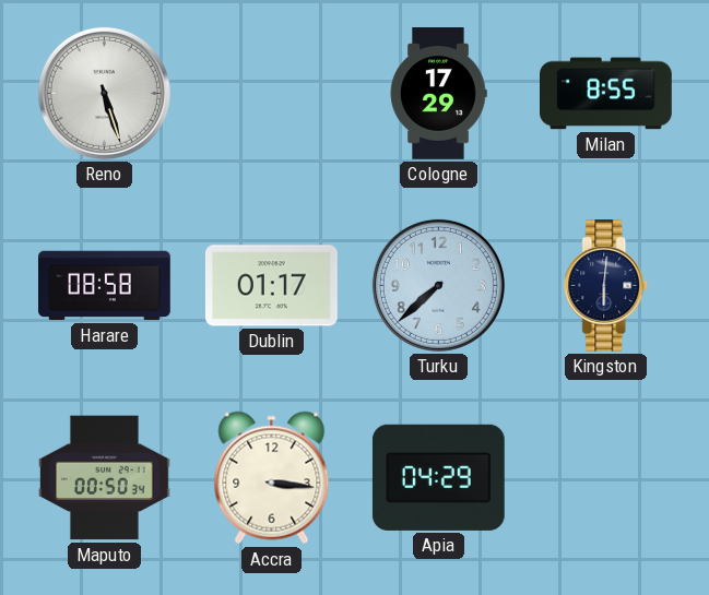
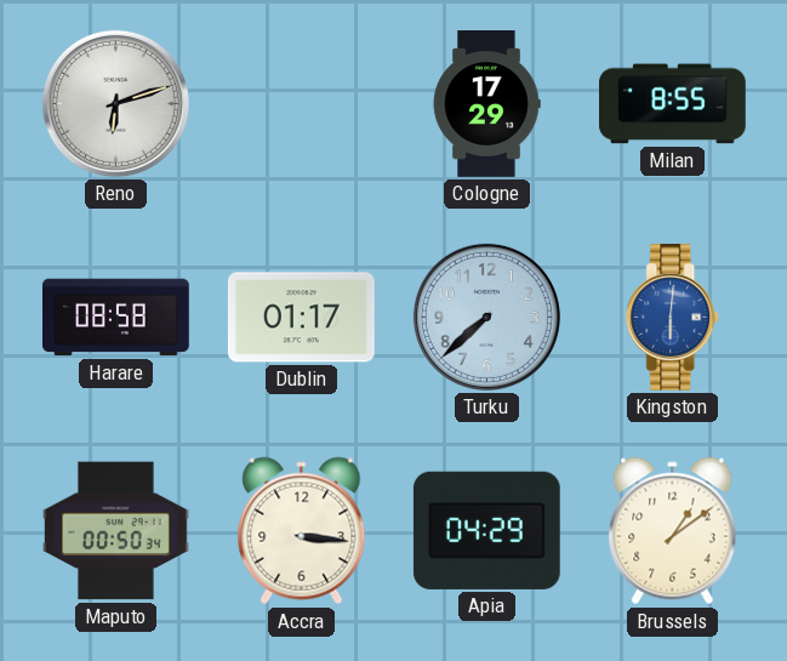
Reno: 5:27 -> 6:12 (115, 103)
Kingston dial: navy -> blue (673, 318)
Brussels: none -> 1:09 (673, 531)
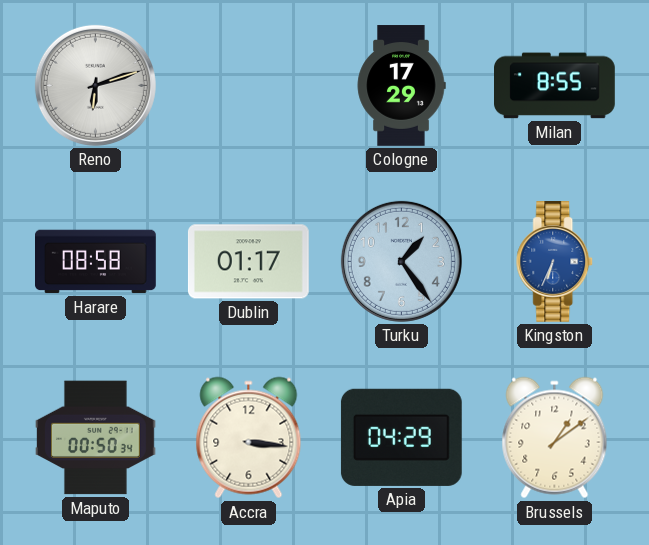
Turku: 7:38 -> 1:24 (401, 261)
Kingston: 6:01 -> 6:34 (555, 262)
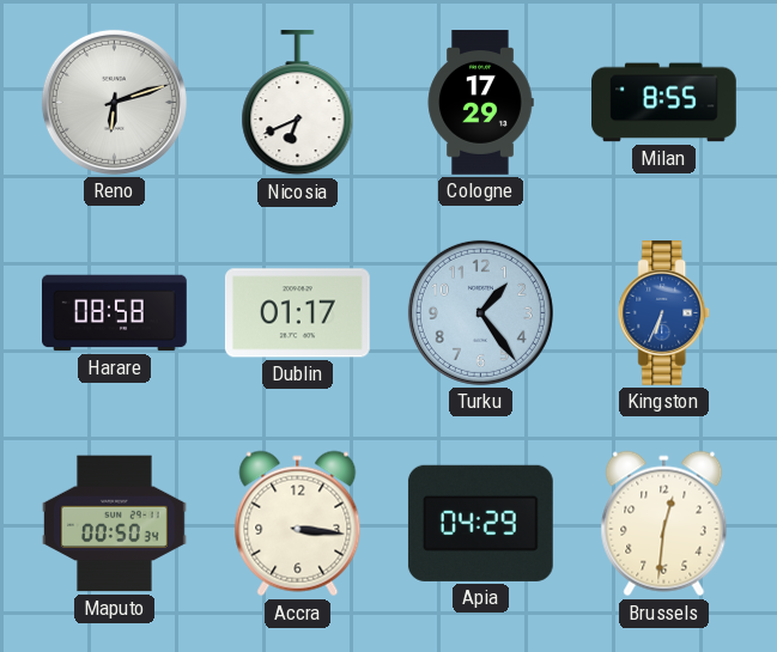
Nicosia: none -> 6:41 (298, 103)
Brussels: 1:09 -> 12:31 (664, 524)
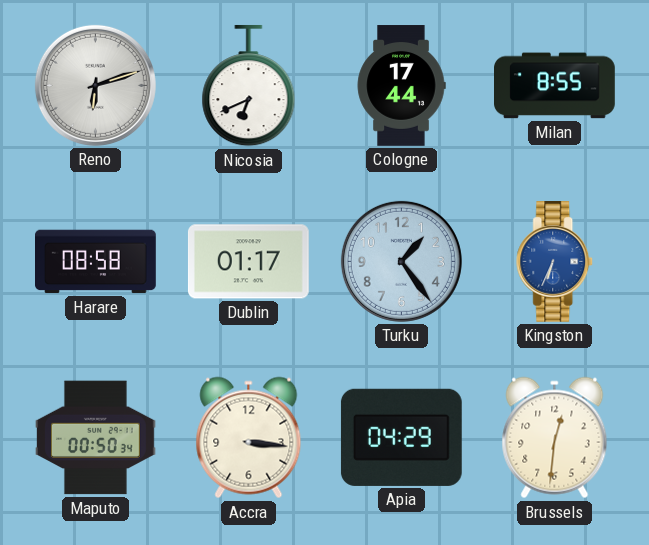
Cologne: 17:29 -> 17:44 (401, 86)
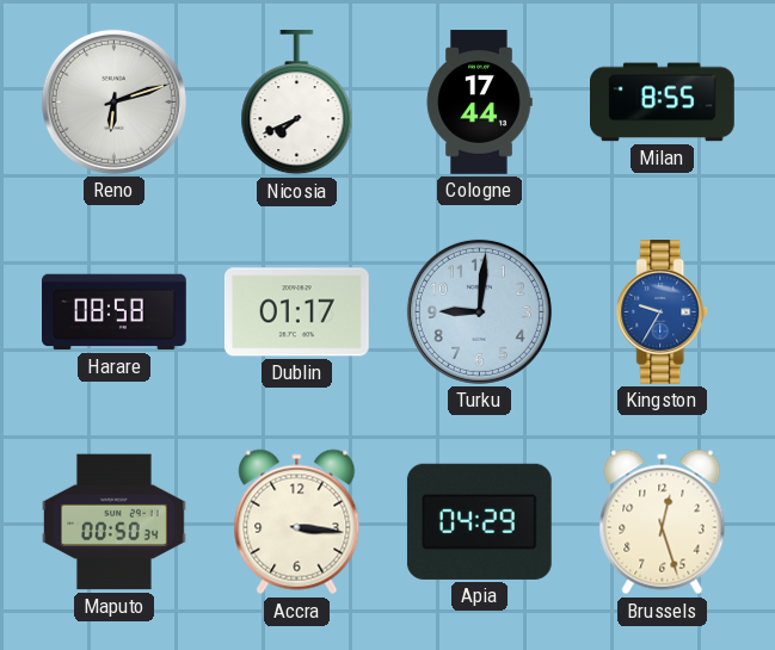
Nicosia: 6:41 -> 7:41 (297, 103)
Turku: 1:24 -> 9:01 (479, 311)
Kingston: 6:34 -> 9:35 (663, 312)
Brussels: 12:31 -> 12:27 (663, 522)
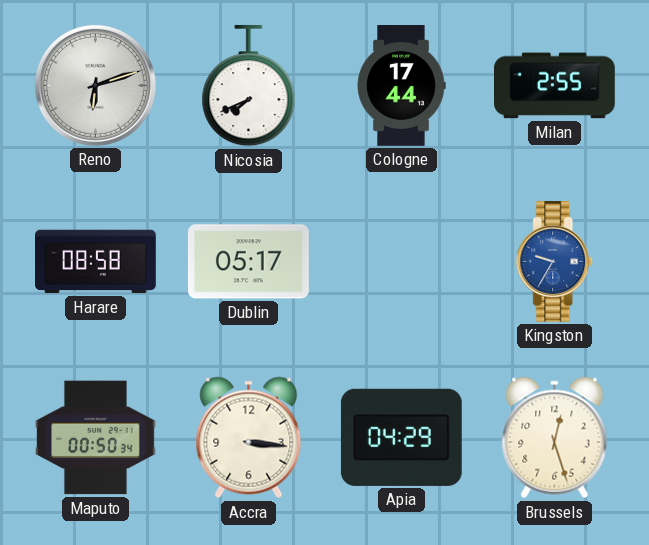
Milan: 8:55 -> 2:55 (555, 86)
Dublin: 01:17 -> 05:17 (248, 262)
Turku: 9:01 -> none (479, 311)
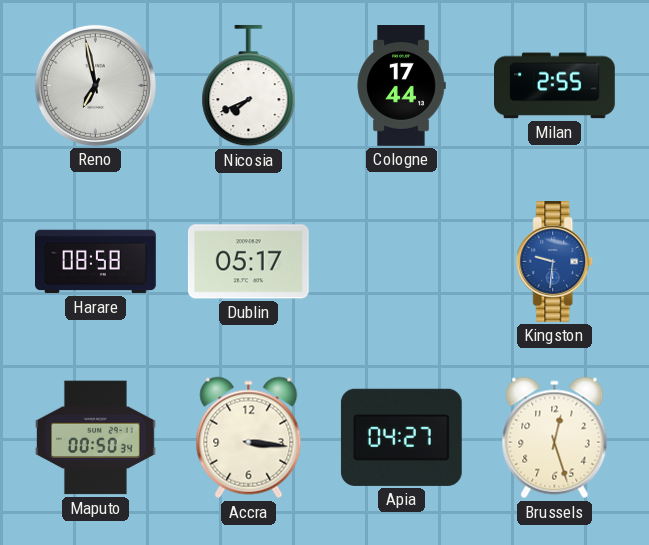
Reno: 6:12 -> 6:58 (95, 85)
Kingston: 9:35 -> 9:31 (555, 262)
Apia: 04:29 -> 04:27 (401, 437)
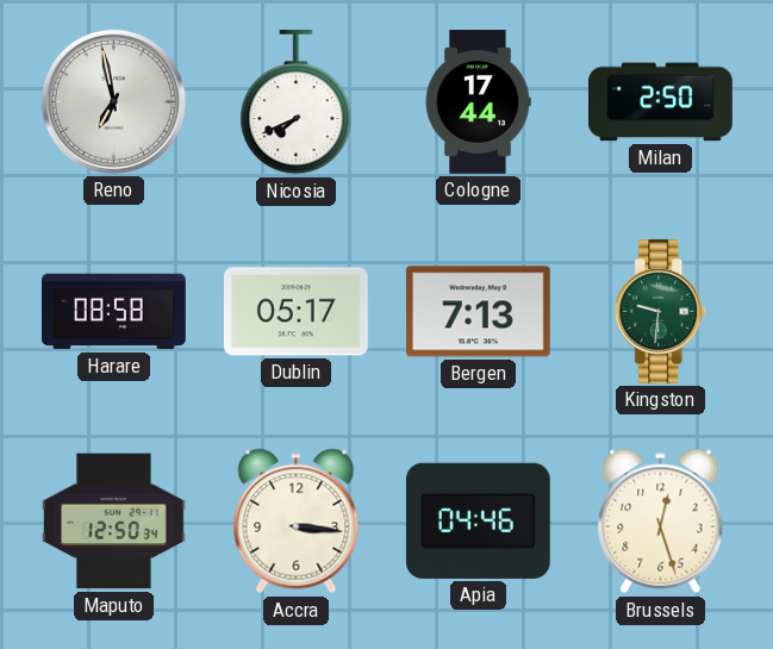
Milan: 2:55 -> 2:50 (661, 102)
Bergen: none -> 7:13 (478, 312)
Kingston dial: blue -> green (661, 312)
Maputo: 00:50 -> 12:50 (114, 522)
Apia: 04:27 -> 04:46 (478, 520)
